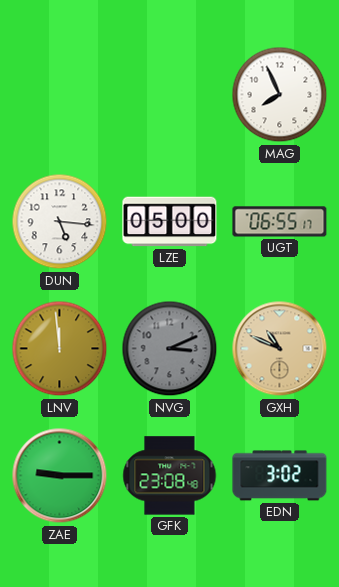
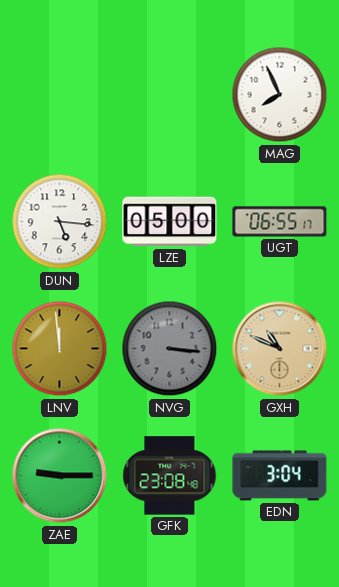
NVG: 3:11 -> 3:16 (170, 349)
EDN: 3:02 -> 3:04 (280, 476)
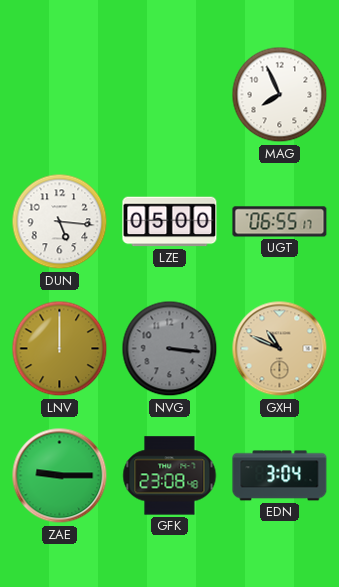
LNV: 11:59 -> 12:00 (60, 349)
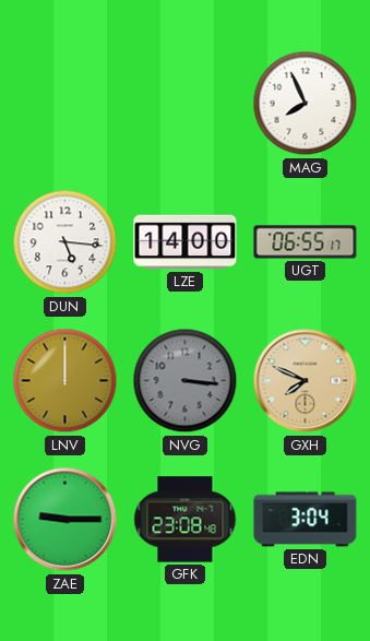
LZE: 05:00 -> 14:00 (186, 242)
GXH: 10:49 -> 7:49 (306, 381)
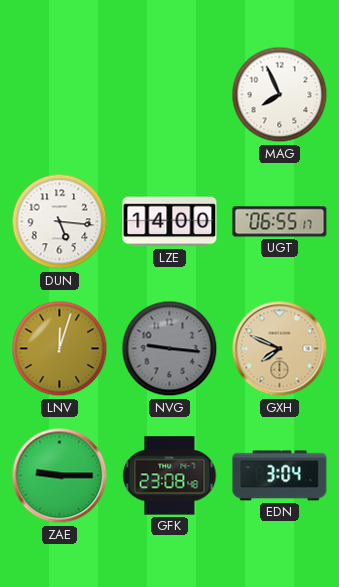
LNV: 12:00 -> 12:03 (60, 349)
NVG: 3:16 -> 9:16 (170, 349)
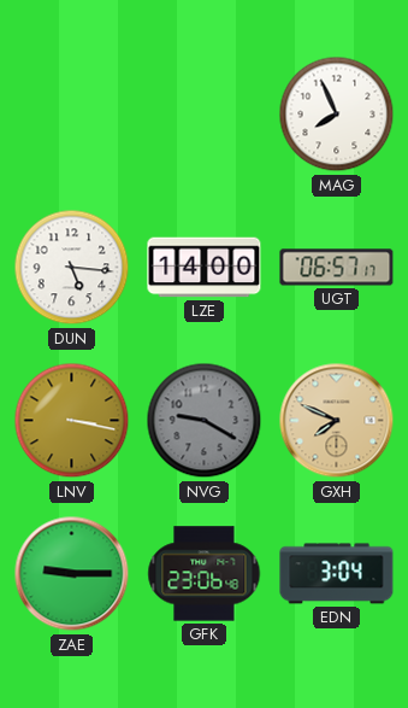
UGT: 06:55 -> 06:57 (337, 268)
LNV: 12:03 -> 3:17 (72, 421)
NVG: 9:16 -> 9:20 (205, 421)
GFK: 23:08 -> 23:06 (205, 574)
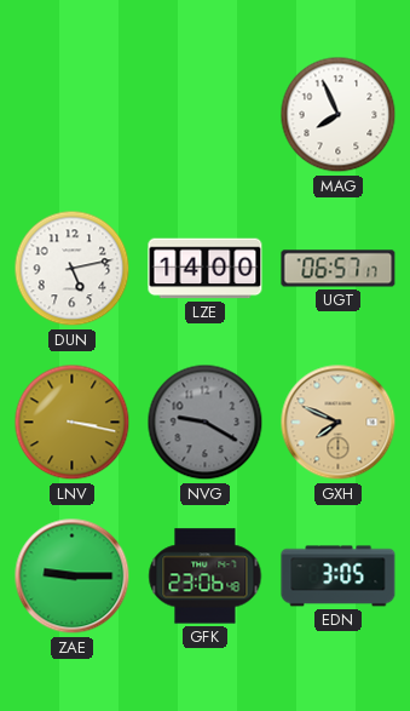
DUN: 5:16 -> 5:13 (73, 269)
EDN: 3:04 -> 3:05 (339, 577)
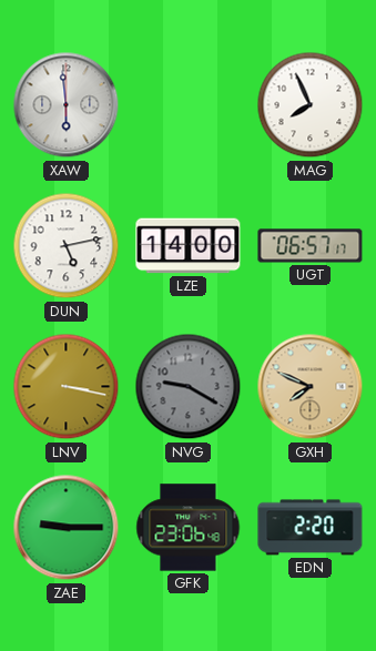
XAW: none -> 5:59 (67, 105)
EDN: 3:05 -> 2:20 (311, 528)
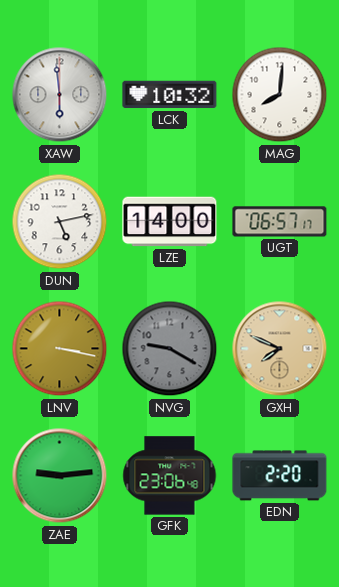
LCK: none -> 10:32 (170, 95)
MAG: 7:56 -> 8:01 (280, 95)
ZAE: 9:15 -> 9:14 (60, 476)
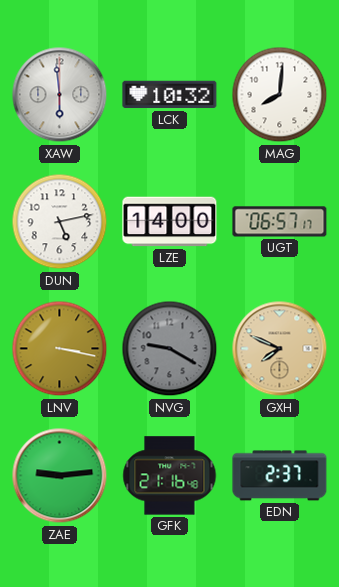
GFK: 23:06 -> 21:16 (170, 476)
EDN: 2:20 -> 2:37 (280, 476)
